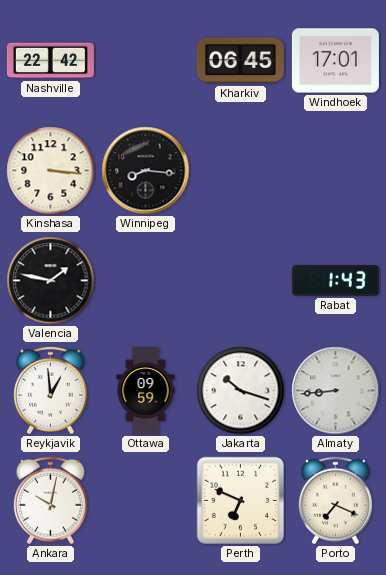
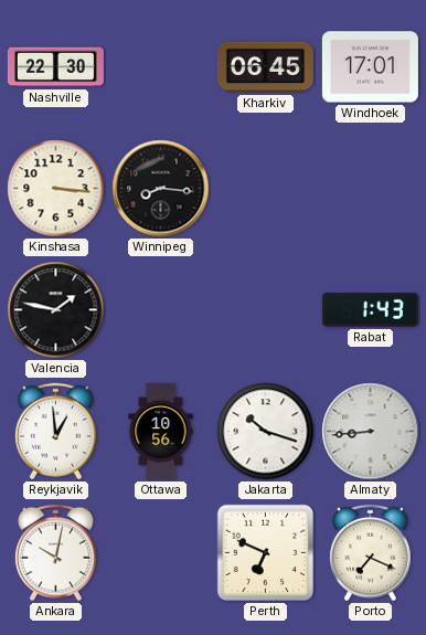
Nashville: 22:42 -> 22:30 (55, 67)
Ottawa: 09:59 -> 10:56 (161, 431)
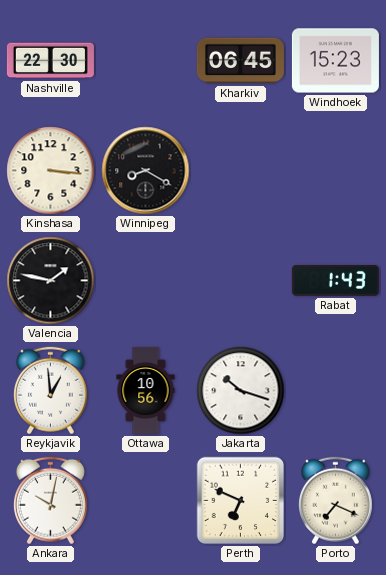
Windhoek: 17:01 -> 15:23 (335, 61)
Winnipeg: 8:16 -> 8:20 (146, 171)
Almaty: 8:44 -> none (371, 432)
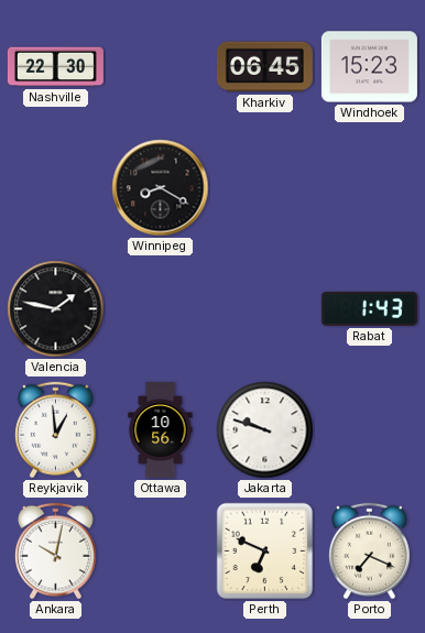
Kinshasa: 3:16 -> none (51, 171)
Jakarta: 10:18 -> 9:48 (265, 430)
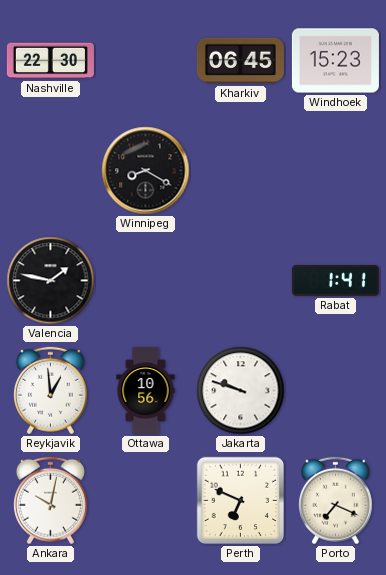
Rabat: 1:43 -> 1:41 (335, 281)
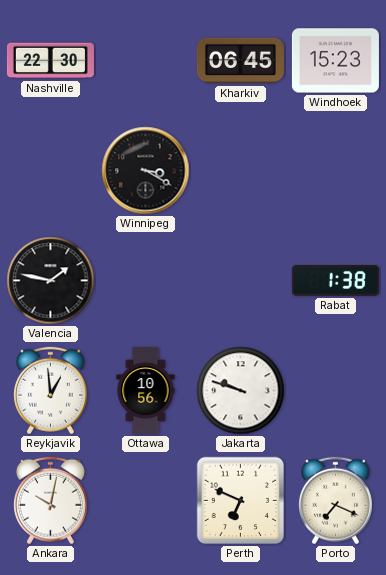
Winnipeg: 8:20 -> 3:20 (146, 171)
Rabat: 1:41 -> 1:38 (335, 281)
